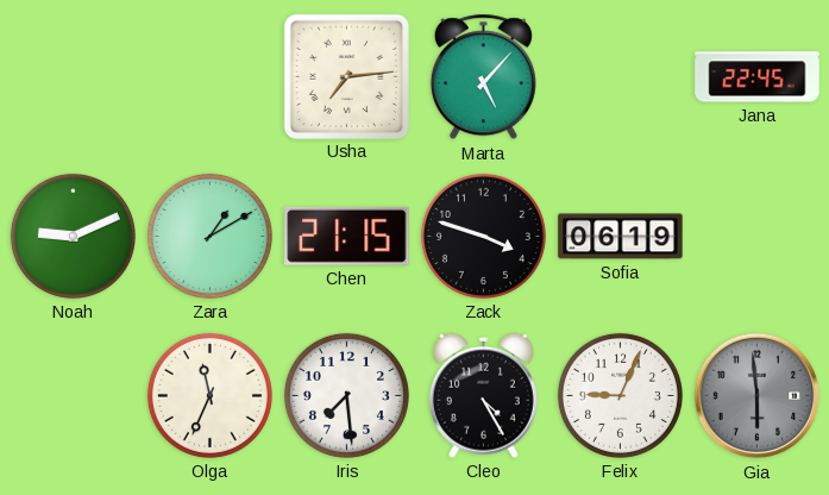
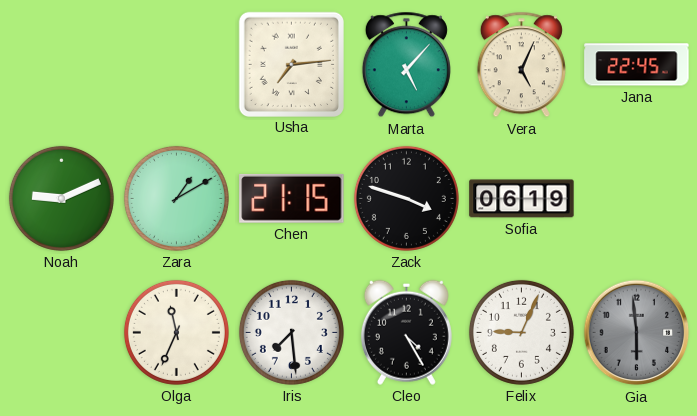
Vera: none -> 5:04 (521, 65)
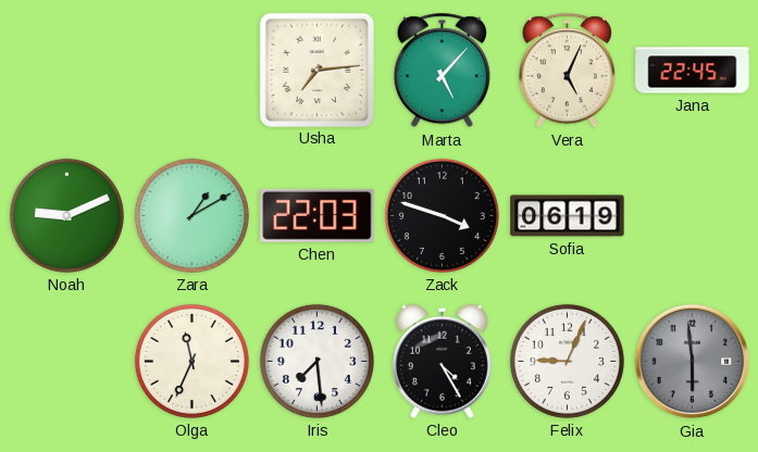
Chen: 21:15 -> 22:03 (318, 215)
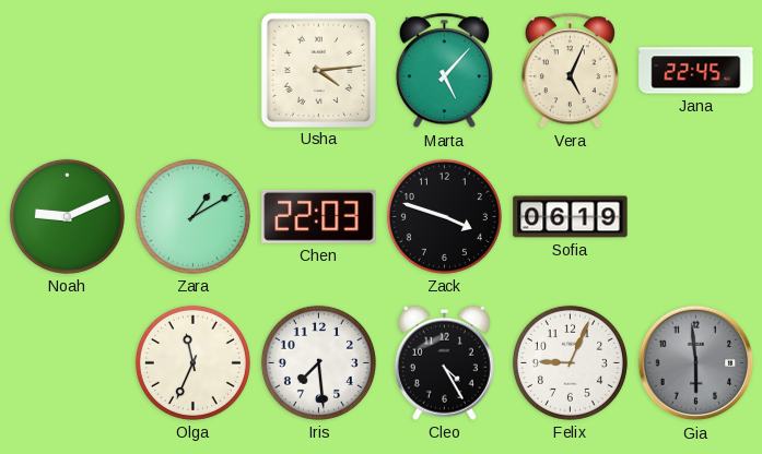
Usha: 7:14 -> 4:14 (318, 70)
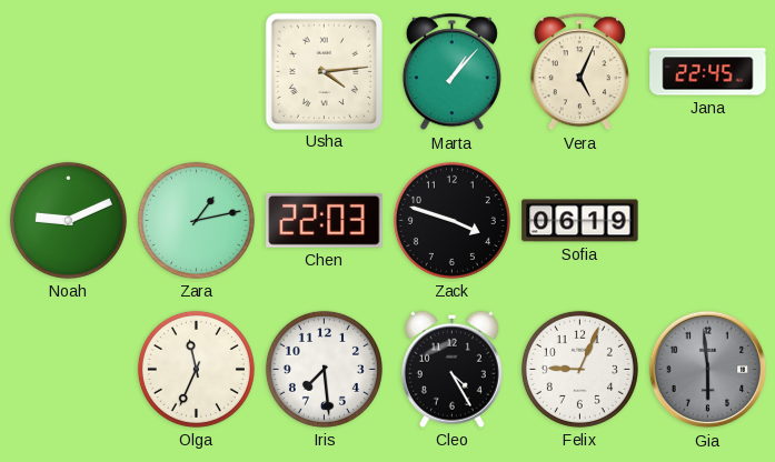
Marta: 5:07 -> 1:07 (451, 72)
Zara: 1:10 -> 1:13 (196, 220)
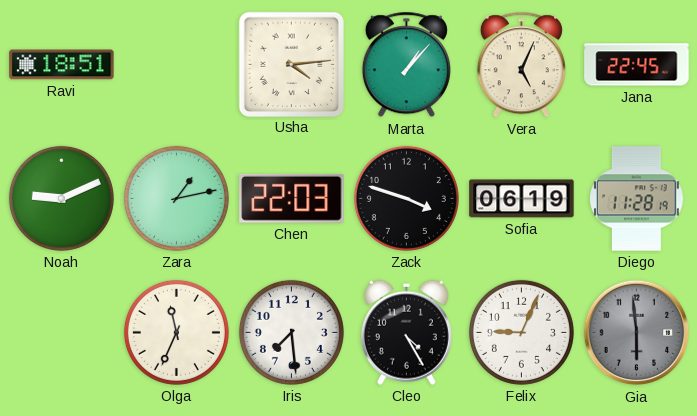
Ravi: none -> 18:51 (62, 65)
Diego: none -> 11:28 (637, 199)
